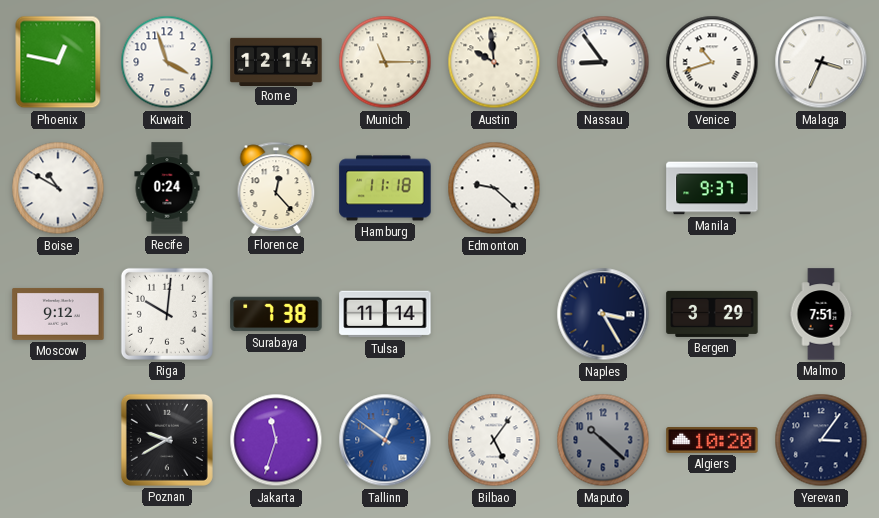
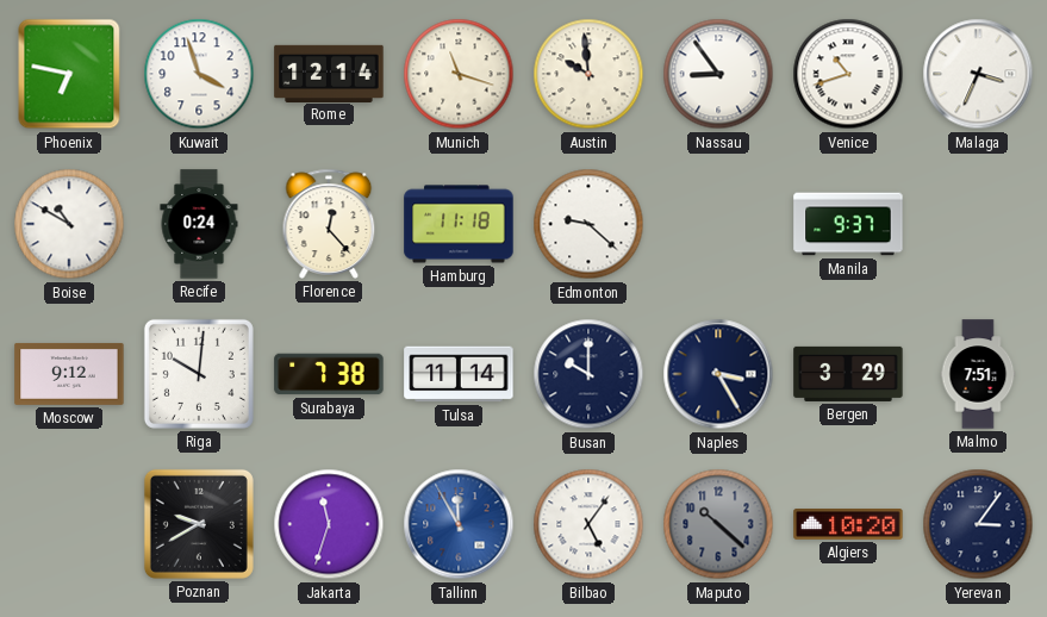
Phoenix: 12:47 -> 6:47 (69, 74)
Munich: 11:15 -> 11:18 (459, 74)
Busan: none -> 10:00 (588, 374)
Tallinn: 12:51 -> 11:55 (459, 524)
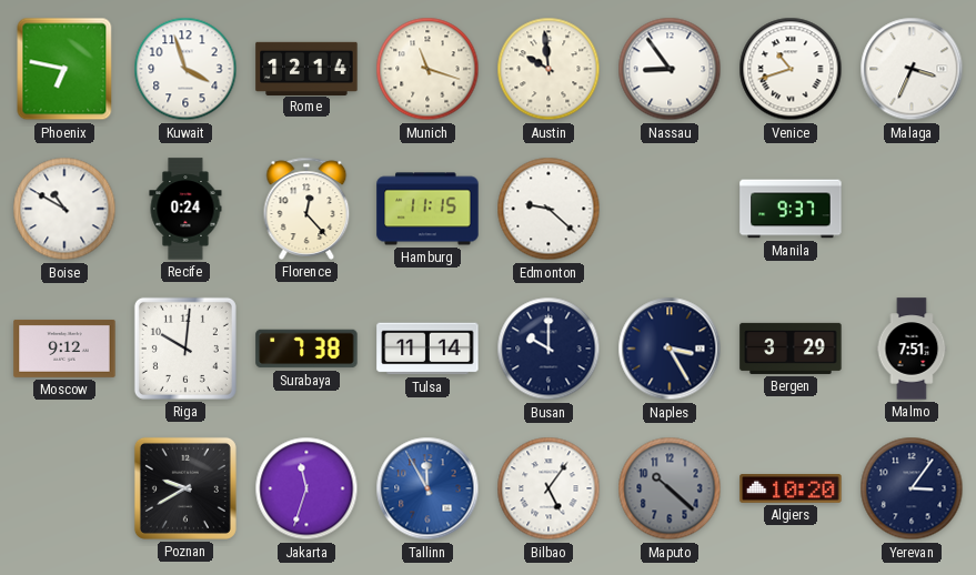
Hamburg: 11:18 -> 11:15 (427, 209)
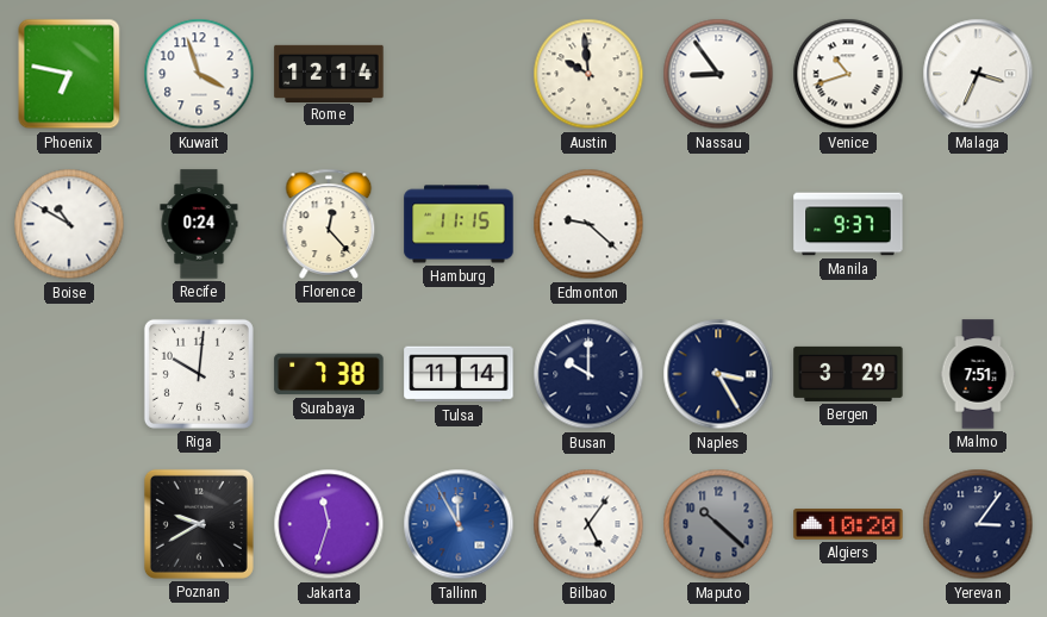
Munich: 11:18 -> none (427, 69)
Moscow: 9:12 -> none (64, 349)
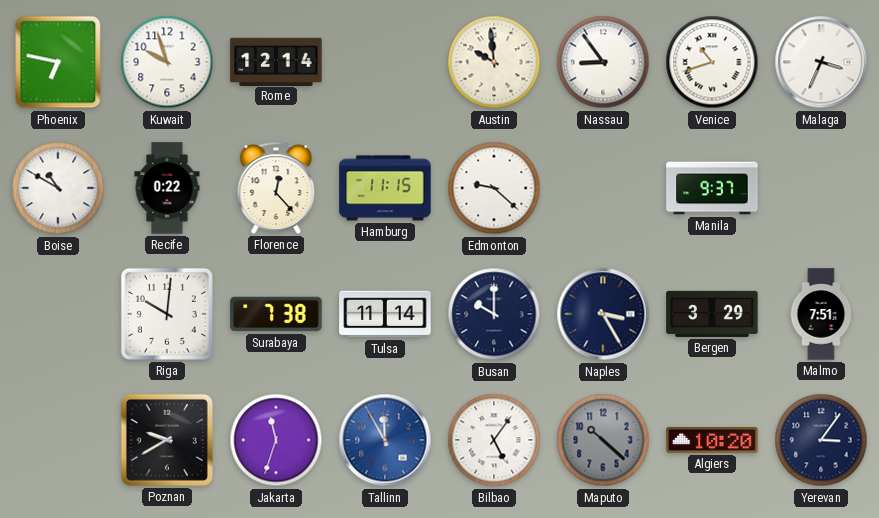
Kuwait: 3:57 -> 9:57 (167, 62)
Recife: 0:24 -> 0:22 (167, 188)
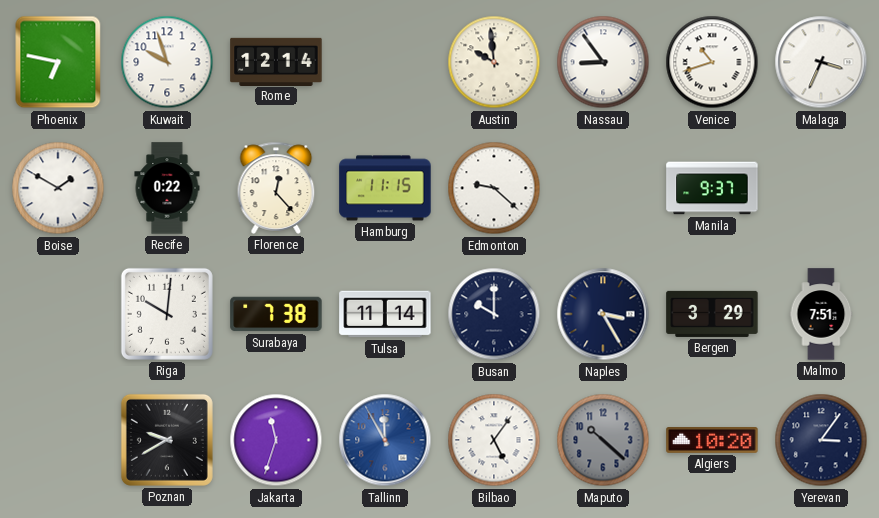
Boise: 10:50 -> 1:50 (58, 188)
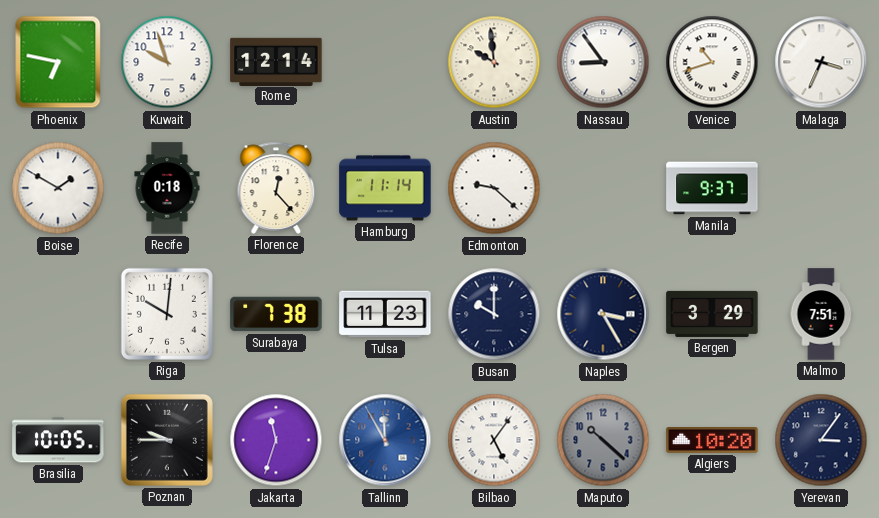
Recife: 0:22 -> 0:18 (167, 188)
Hamburg: 11:15 -> 11:14 (385, 188)
Tulsa: 11:14 -> 11:23 (385, 314)
Brasilia: none -> 10:05 (58, 440)
Poznan: 9:40 -> 9:45 (167, 440)
